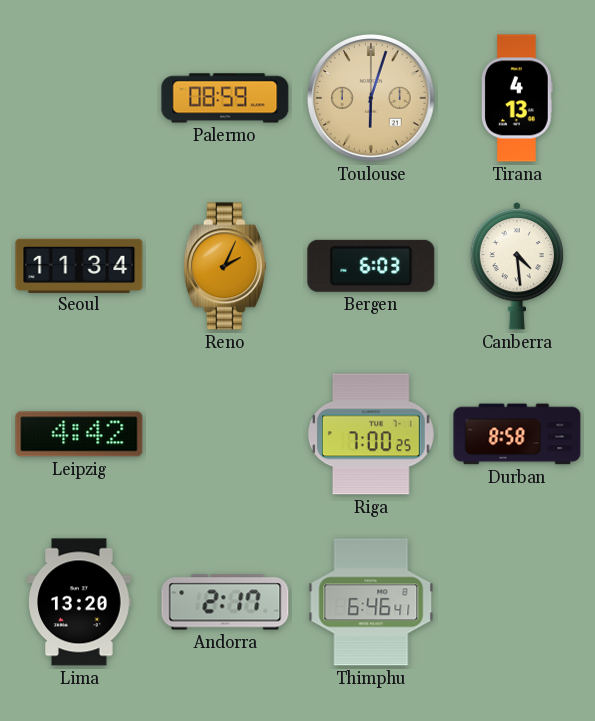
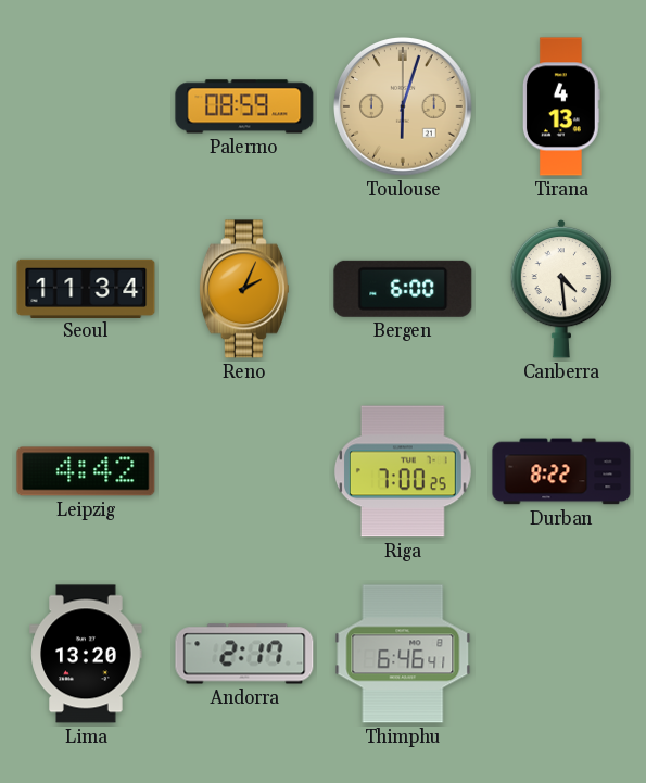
Bergen: 6:03 -> 6:00 (403, 289)
Durban: 8:58 -> 8:22 (561, 471)
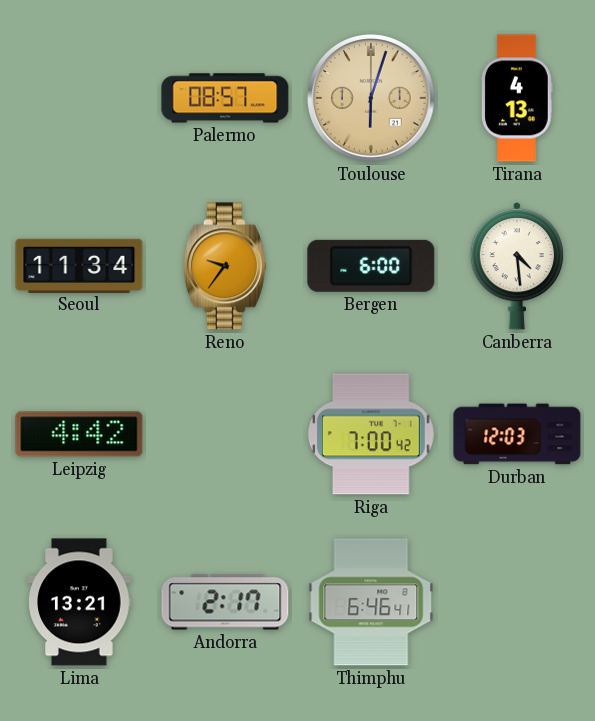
Palermo: 08:59 -> 08:57 (225, 98)
Reno: 2:04 -> 9:36 (225, 266)
Riga: 7:00:25 -> 7:00:42 (371, 434)
Durban: 8:22 -> 12:03 (517, 434)
Lima: 13:20 -> 13:21 (79, 602)
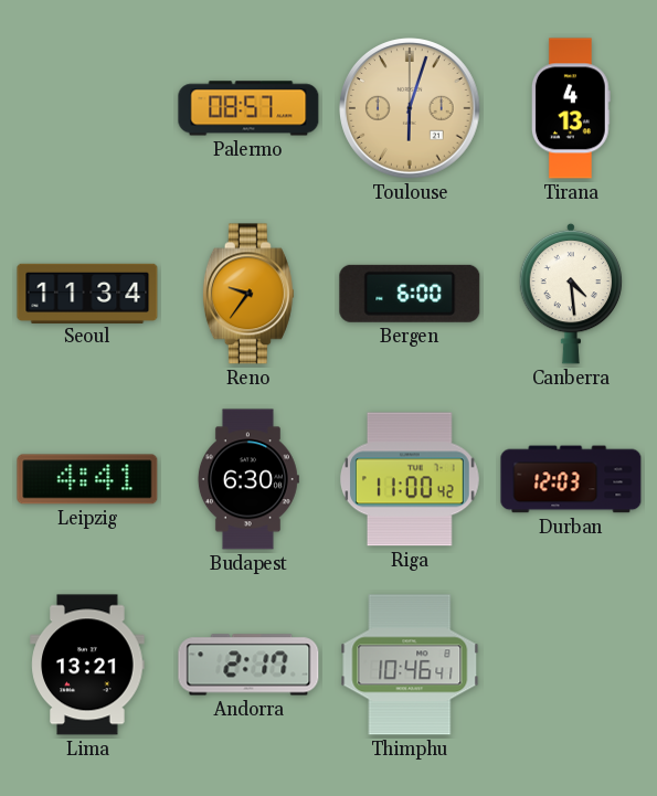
Leipzig: 4:42 -> 4:41 (87, 479)
Budapest: none -> 6:30 (248, 479)
Riga: 7:00 -> 11:00 (410, 479)
Thimphu: 6:46 -> 10:46 (410, 665)
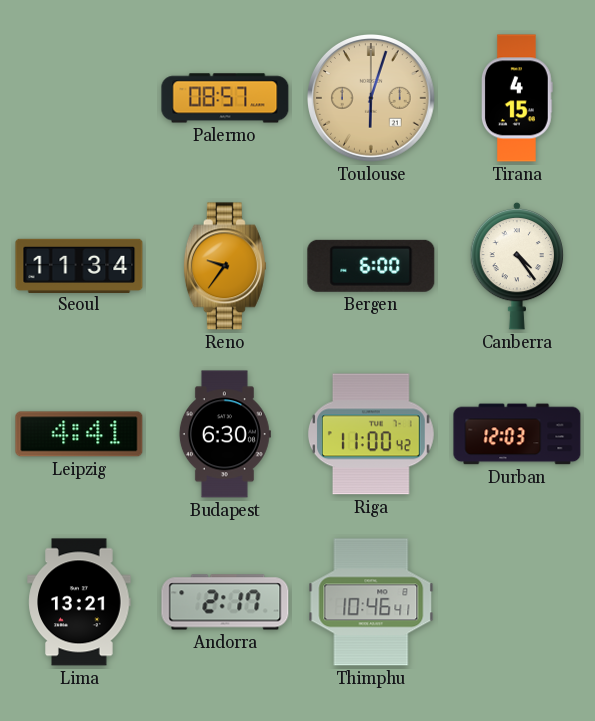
Tirana: 4:13 -> 4:15 (518, 98)
Canberra: 4:29 -> 4:24 (517, 266)
